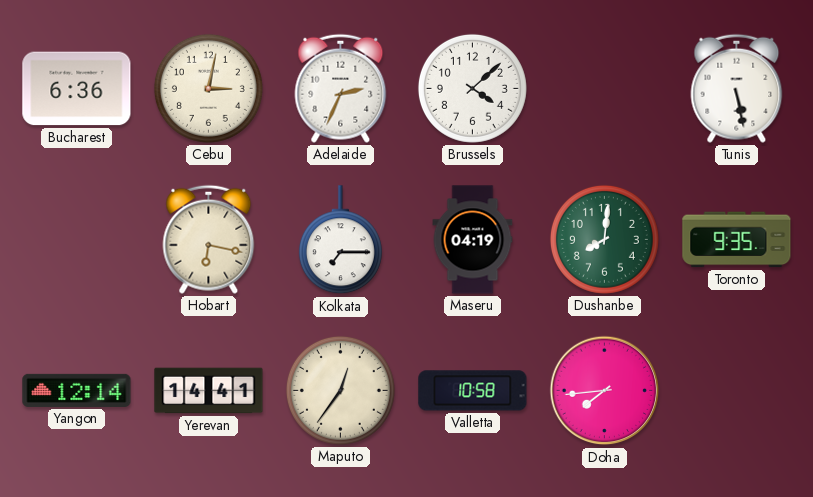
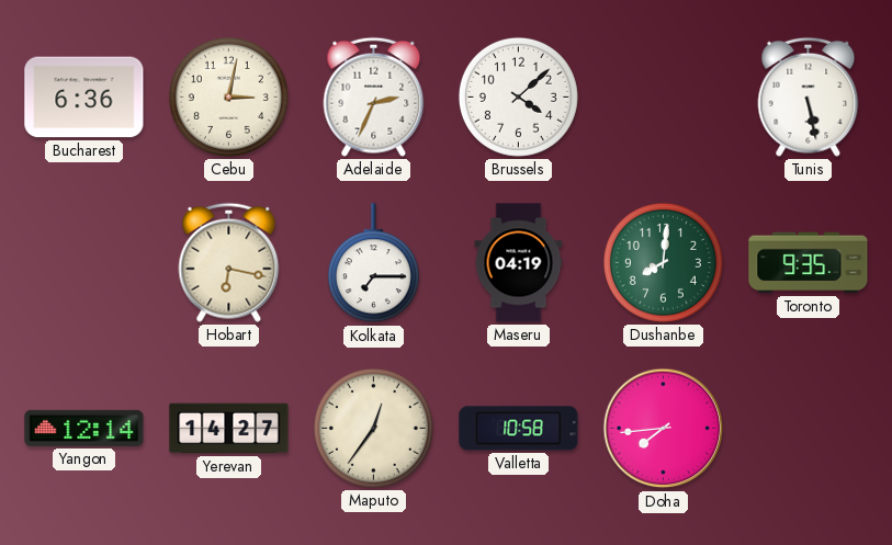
Yerevan: 14:41 -> 14:27 (229, 429)
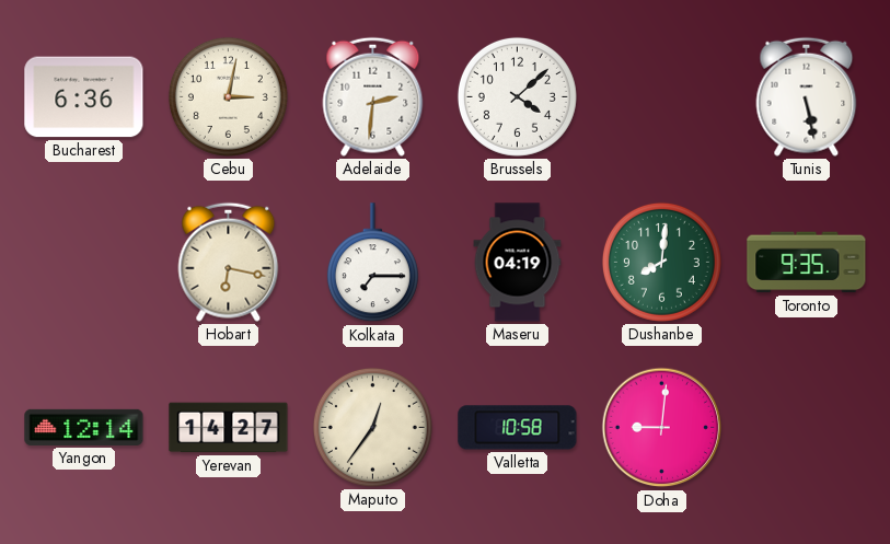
Adelaide: 2:34 -> 2:31 (373, 96)
Doha: 7:44 -> 9:01 (662, 428)
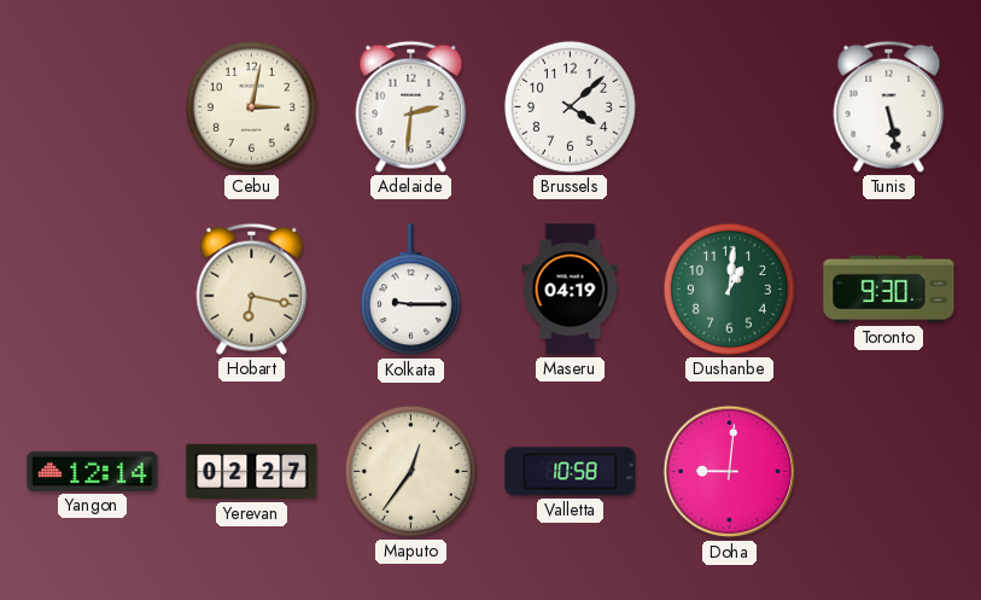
Bucharest: 6:36 -> none (84, 97)
Kolkata: 7:15 -> 9:15 (410, 290)
Dushanbe: 8:01 -> 1:01 (729, 289)
Toronto: 9:35 -> 9:30 (889, 290)
Yerevan: 14:27 -> 02:27 (252, 472)
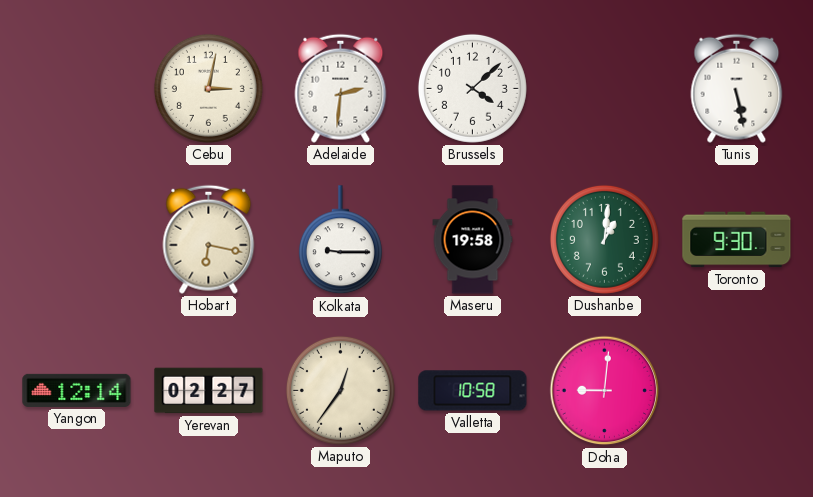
Maseru: 04:19 -> 19:58 (473, 240)
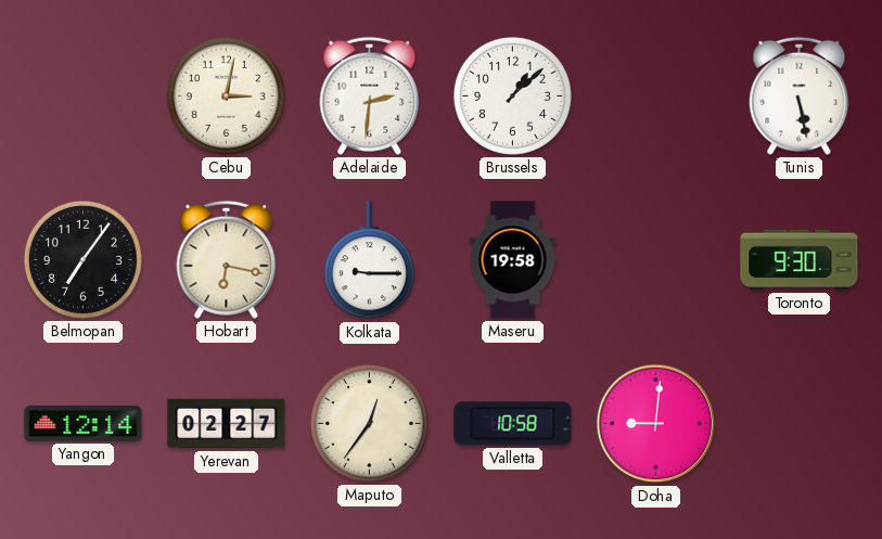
Brussels: 4:08 -> 1:08 (512, 95)
Belmopan: none -> 7:06 (82, 259)
Dushanbe: 1:01 -> none (604, 239)
